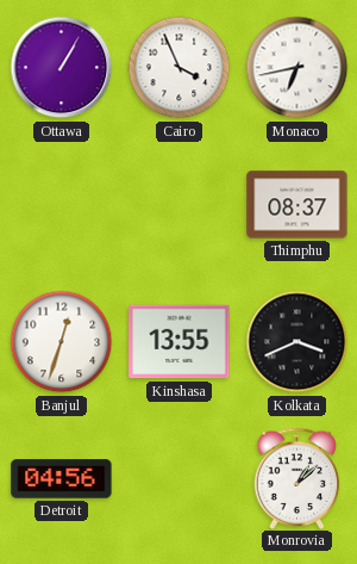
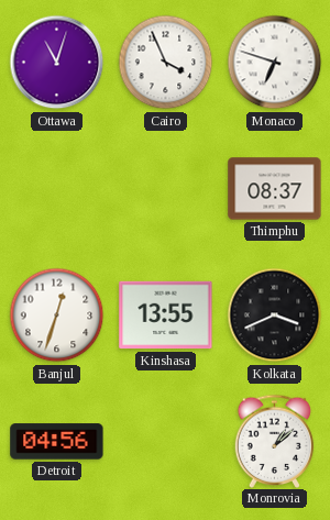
Ottawa: 1:05 -> 11:03 (57, 63)
Monaco: 6:43 -> 6:48 (275, 63)
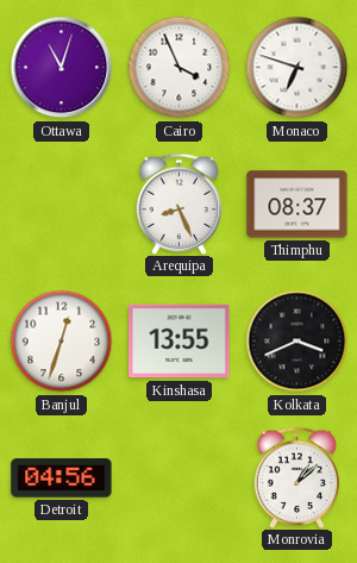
Arequipa: none -> 8:26 (180, 204)
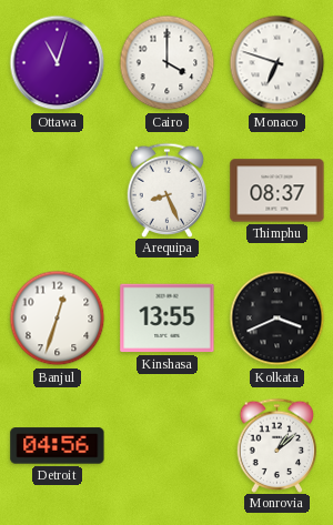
Cairo: 3:56 -> 4:00 (168, 63)
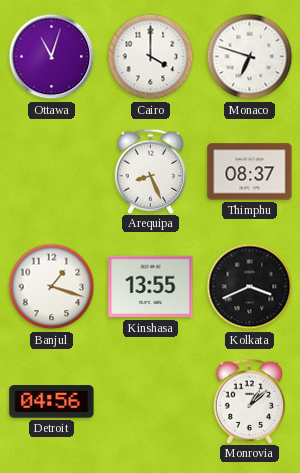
Banjul: 12:33 -> 1:18 (52, 287)
